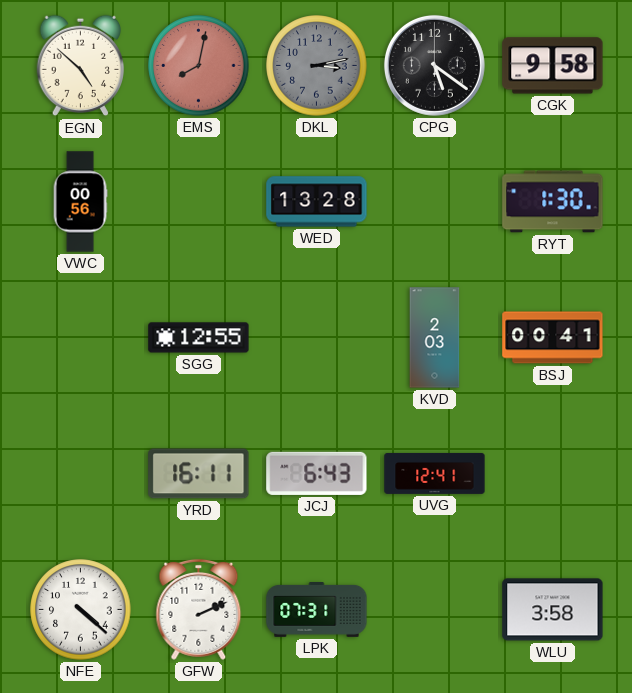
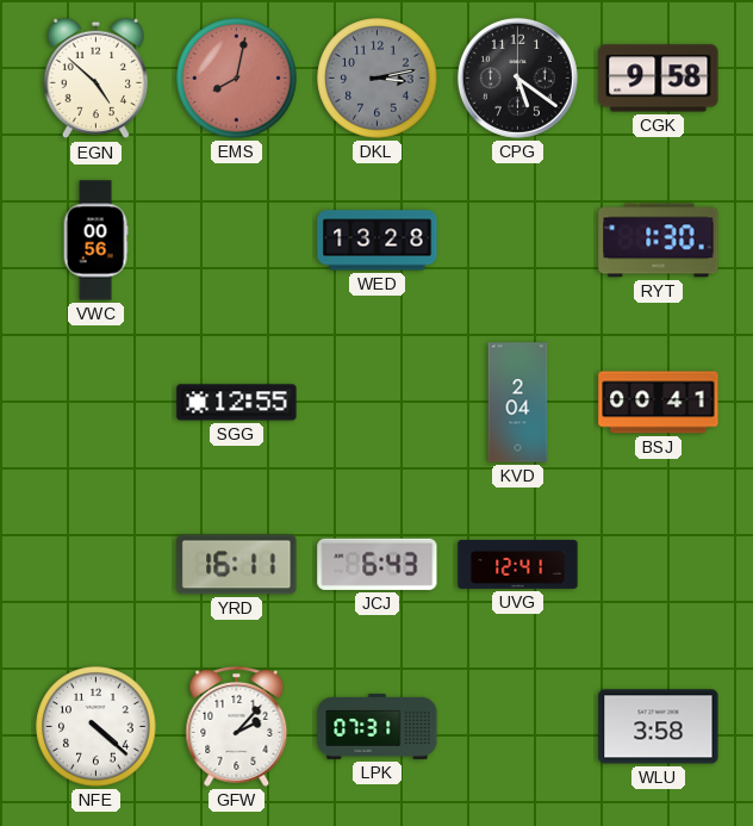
KVD: 2:03 -> 2:04 (518, 403)
GFW: 2:11 -> 2:07 (237, 726)
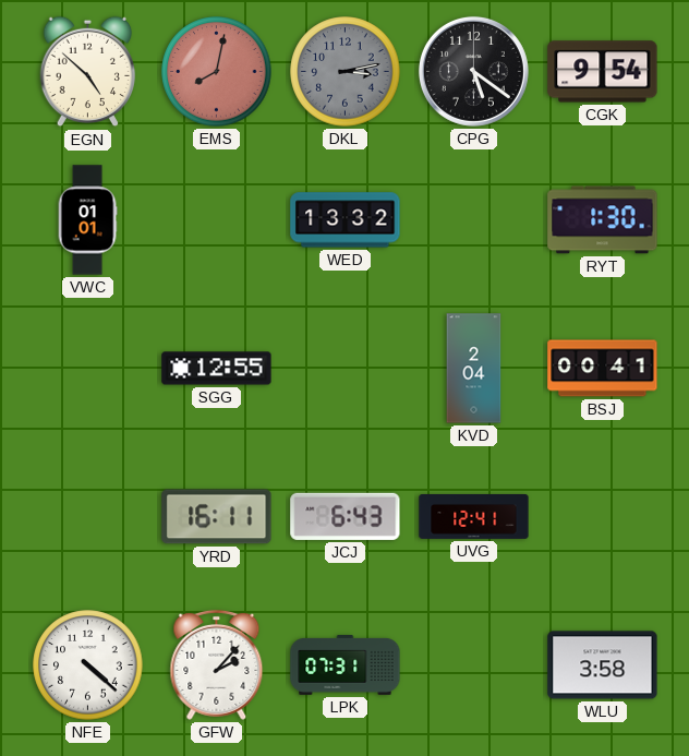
CGK: 9:58 -> 9:54 (603, 72)
VWC: 00:56 -> 01:01 (87, 220)
WED: 13:28 -> 13:32 (346, 220)
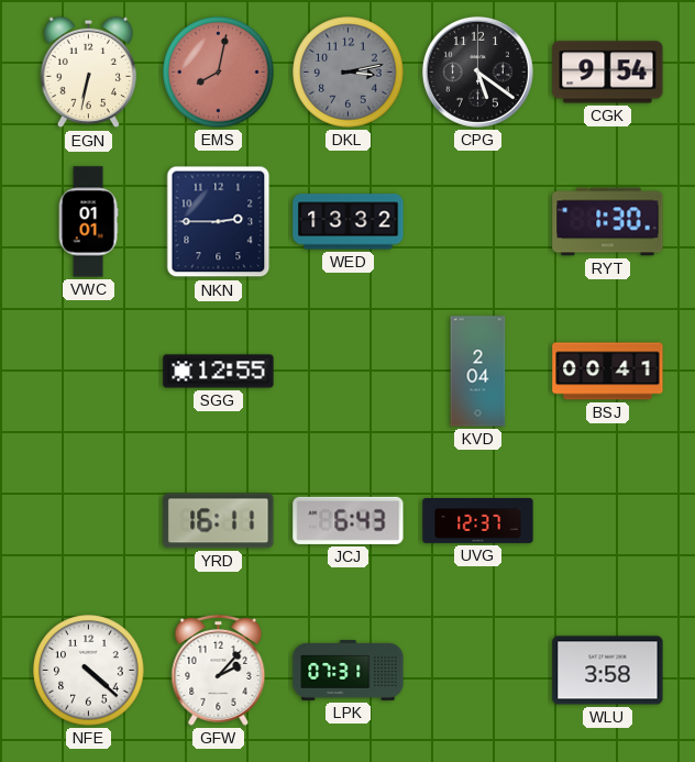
EGN: 4:52 -> 6:32 (89, 73)
NKN: none -> 2:45 (219, 222)
UVG: 12:41 -> 12:37 (478, 520)
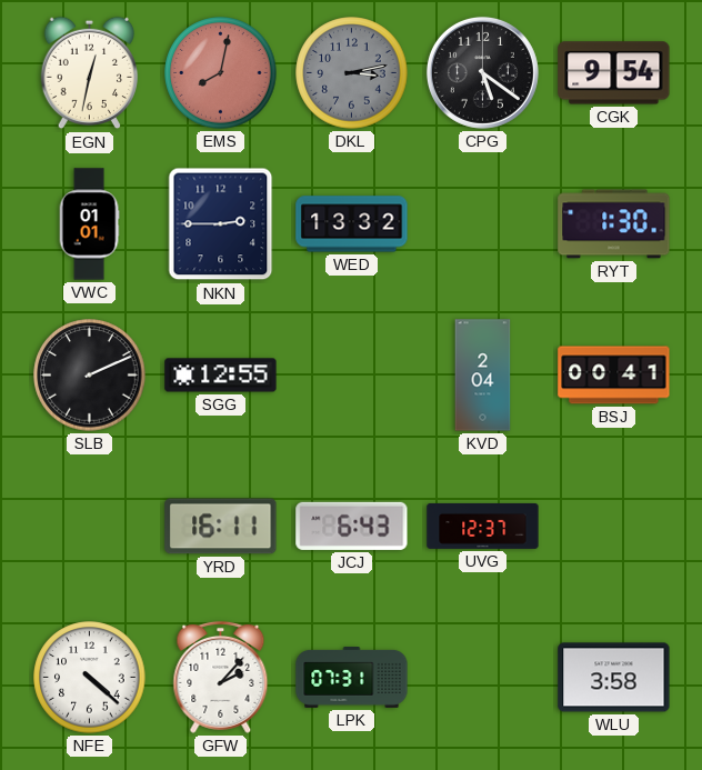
EGN: 6:32 -> 12:32 (90, 73)
SLB: none -> 2:11 (90, 376)
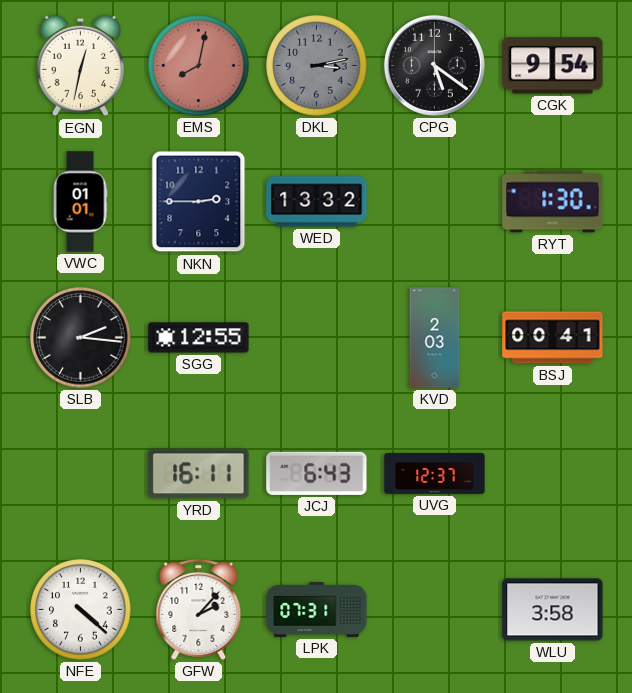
SLB: 2:11 -> 2:16 (81, 338)
KVD: 2:04 -> 2:03 (435, 338)
